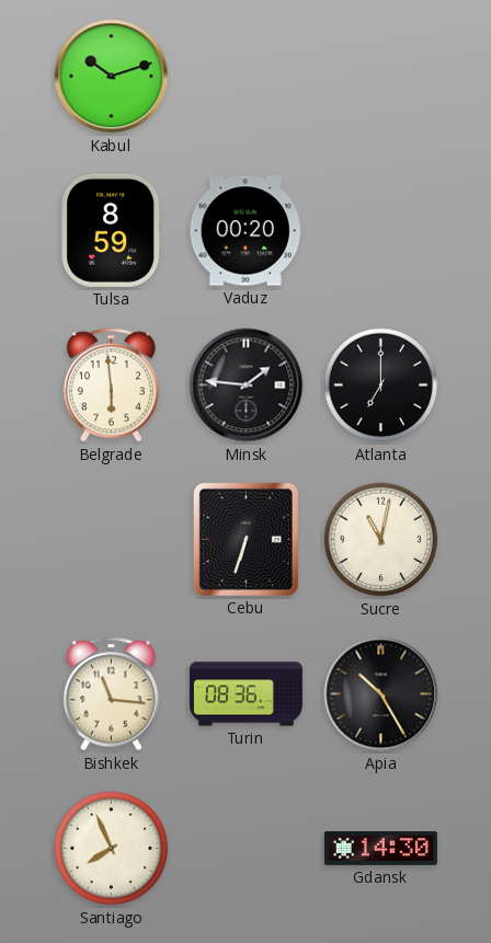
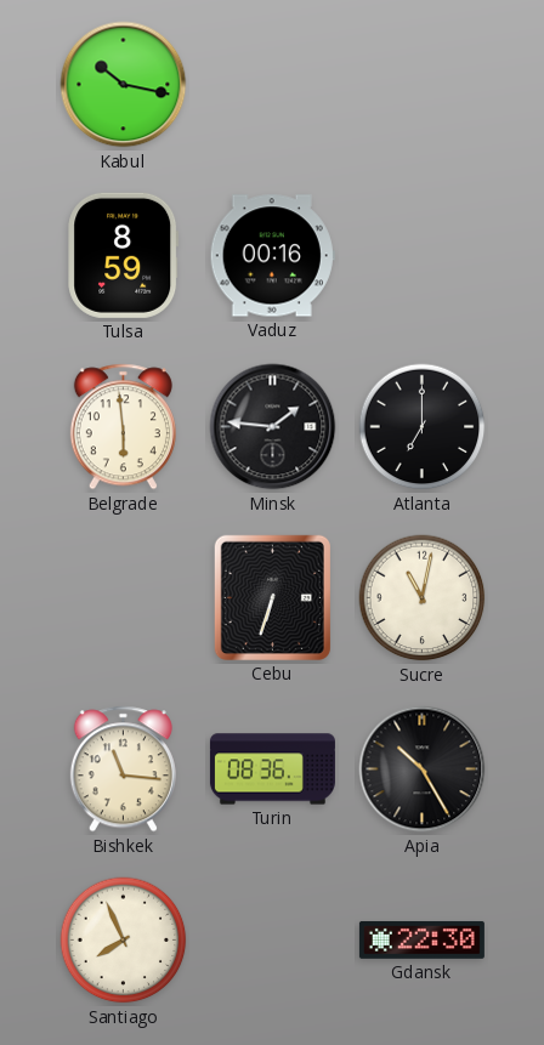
Kabul: 10:12 -> 10:17 (124, 85)
Vaduz: 00:20 -> 00:16 (272, 256)
Gdansk: 14:30 -> 22:30 (421, 939)
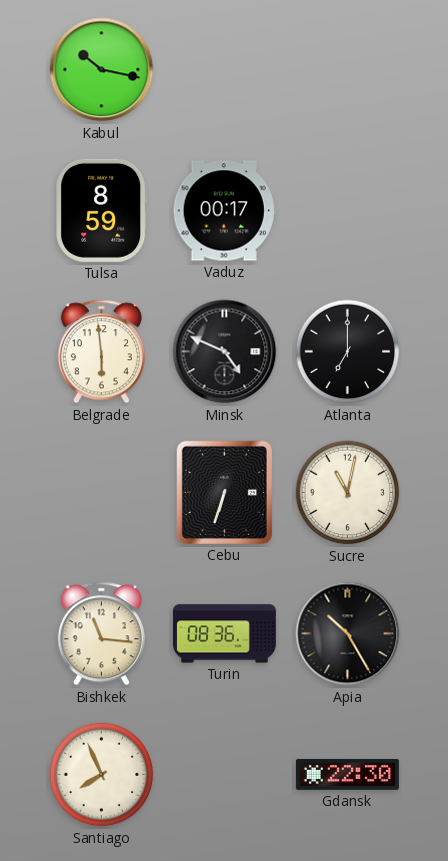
Vaduz: 00:16 -> 00:17 (224, 211)
Minsk: 1:46 -> 4:49 (225, 352)
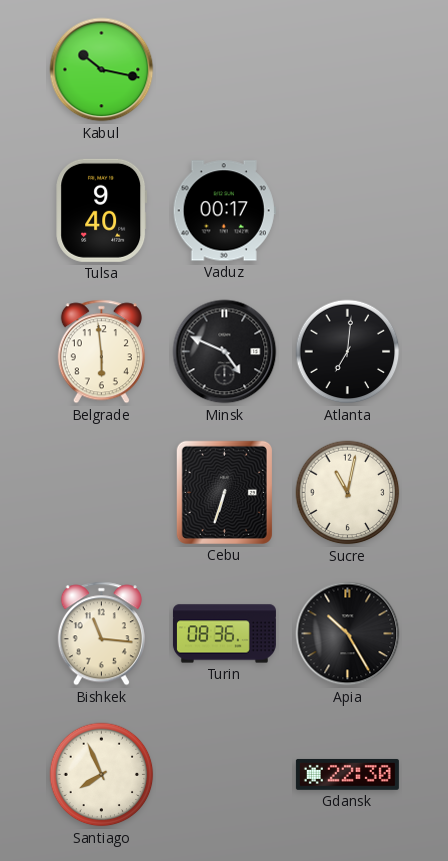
Tulsa: 8:59 -> 9:40 (102, 210)
Atlanta: 7:00 -> 7:01 (348, 352)
